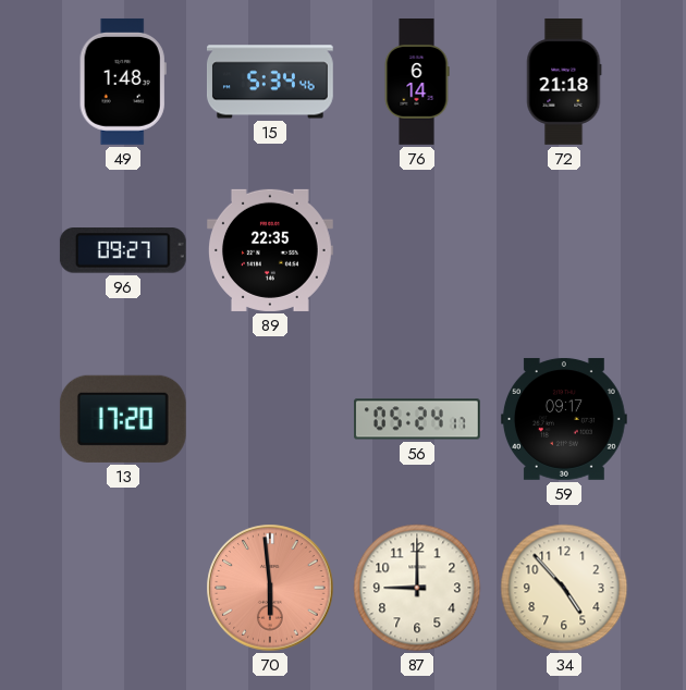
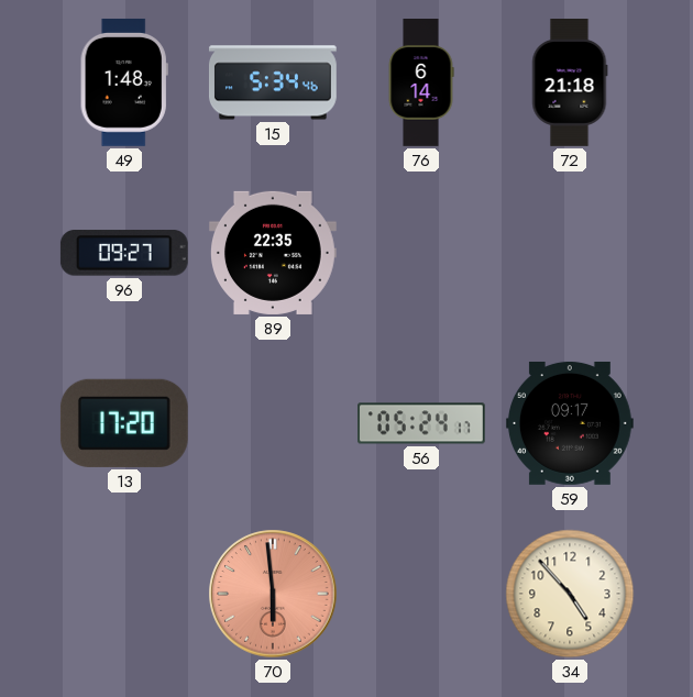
87: 9:00 -> none (417, 588)
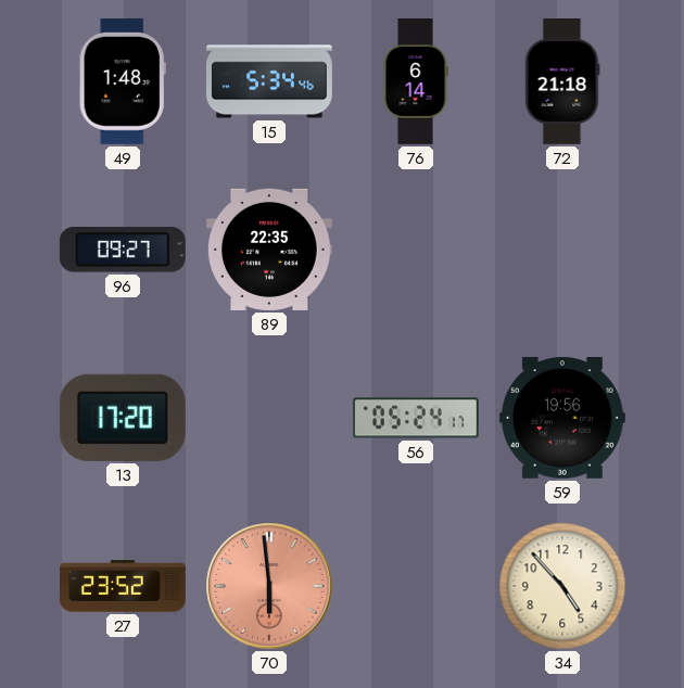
59: 09:17 -> 19:56 (562, 418)
27: none -> 23:52 (124, 586)
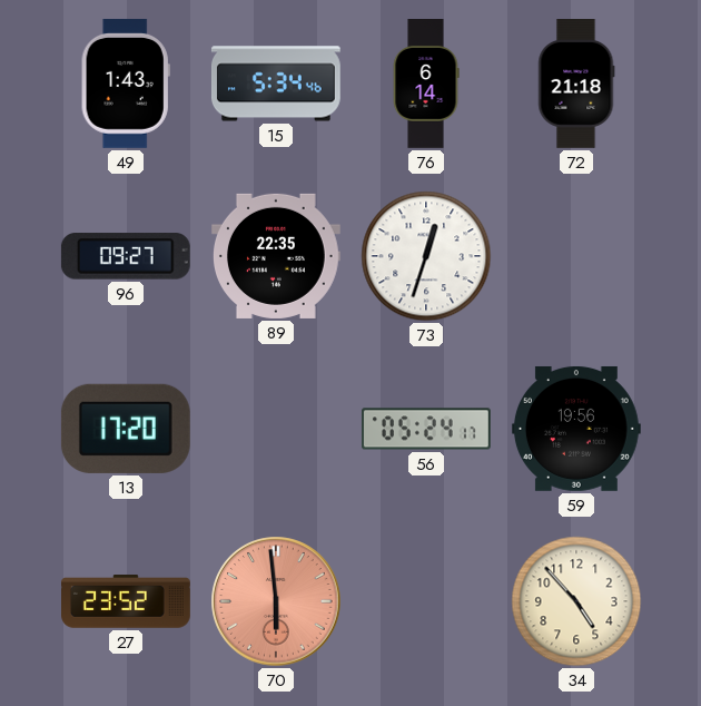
49: 1:48 -> 1:43 (126, 84)
73: none -> 12:33 (426, 256)
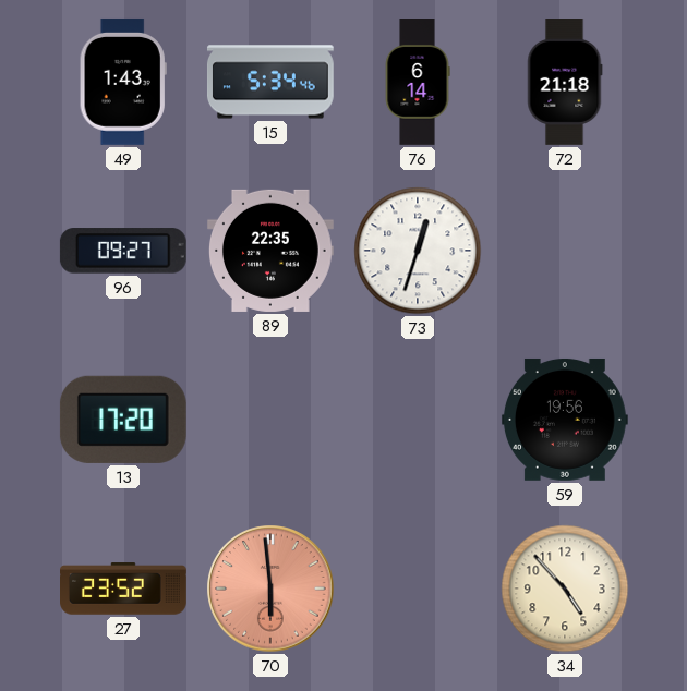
56: 05:24 -> none (427, 429)
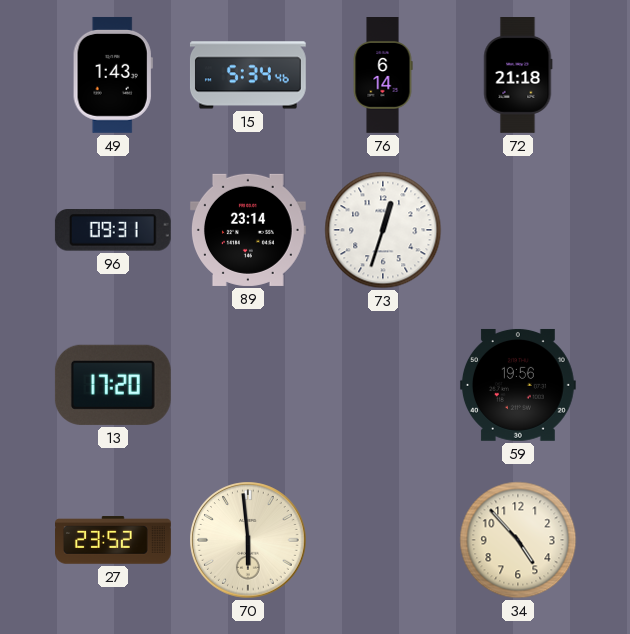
96: 09:27 -> 09:31 (113, 230)
89: 22:35 -> 23:14 (248, 230)
70 dial: salmon -> cream (248, 540)
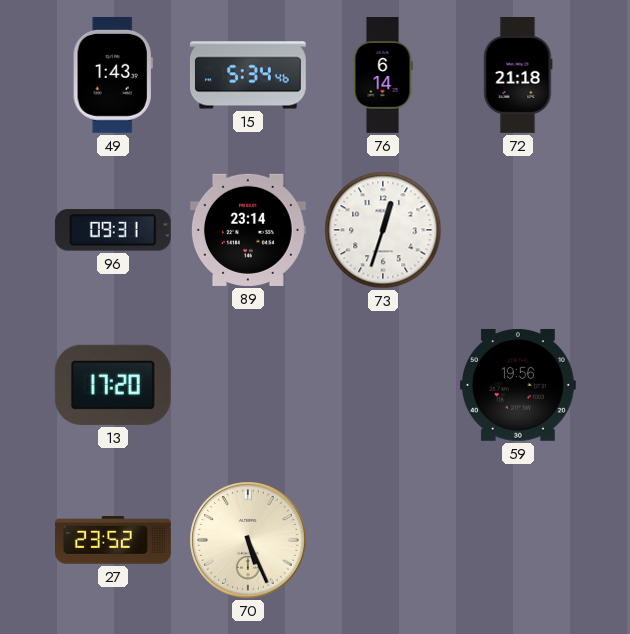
70: 5:59 -> 5:26 (248, 540)
34: 4:53 -> none (518, 540)
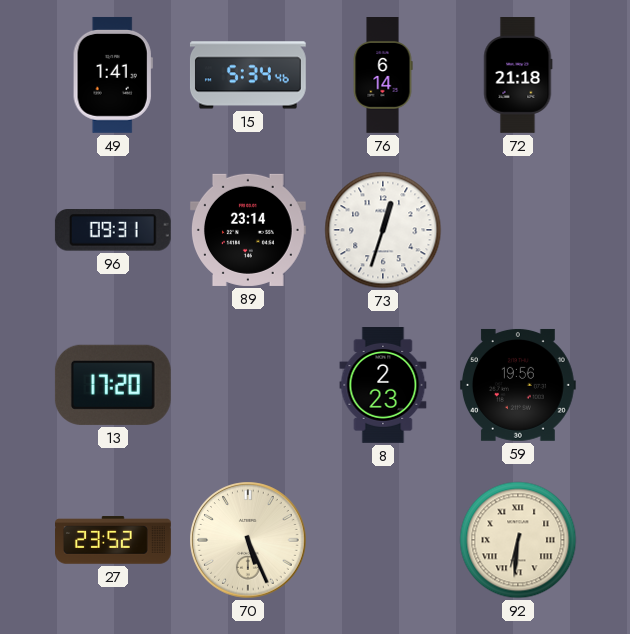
49: 1:43 -> 1:41 (113, 75)
8: none -> 2:23 (383, 386)
92: none -> 6:31 (518, 540)
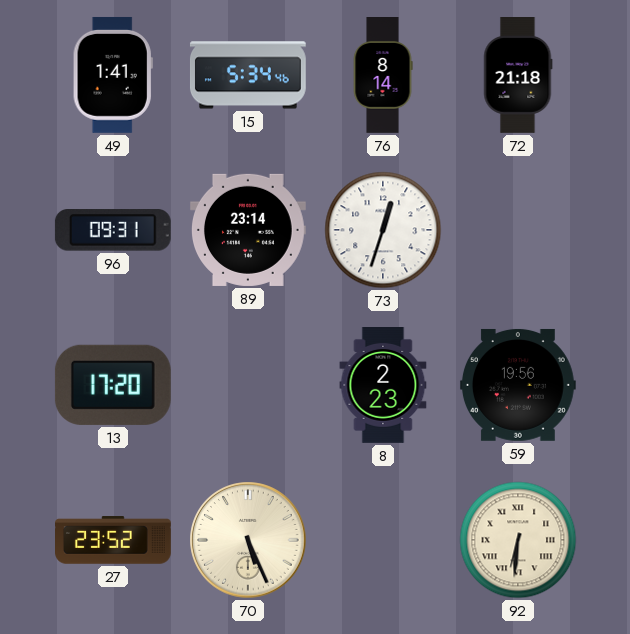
76: 6:14 -> 8:14 (383, 76)
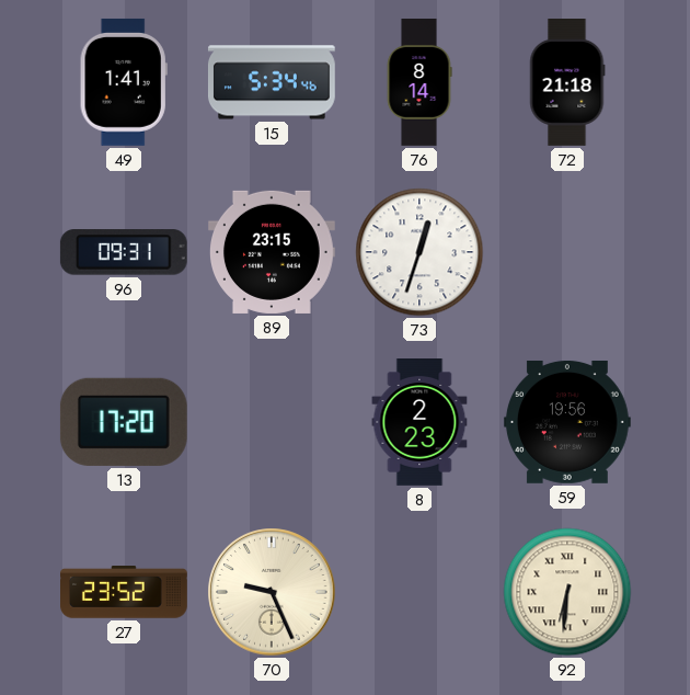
89: 23:14 -> 23:15 (272, 252)
70: 5:26 -> 9:26 (272, 592)
